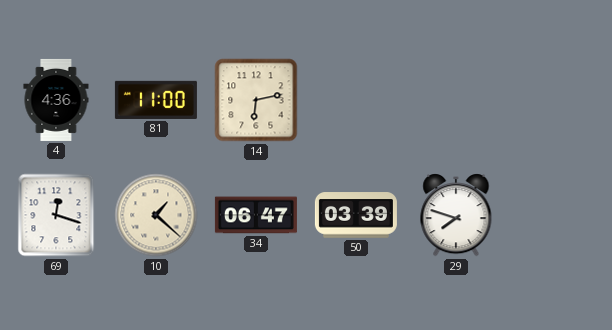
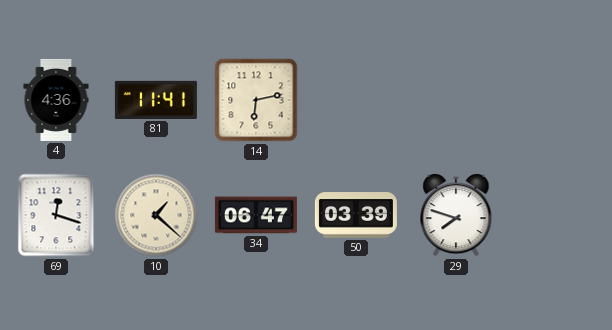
81: 11:00 -> 11:41 (156, 100)
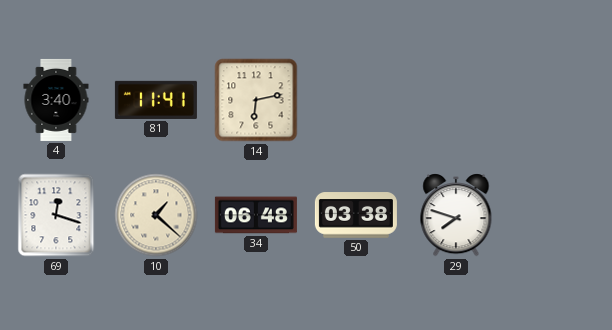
4: 4:36 -> 3:40 (56, 100)
34: 06:47 -> 06:48 (256, 215)
50: 03:39 -> 03:38 (356, 215)
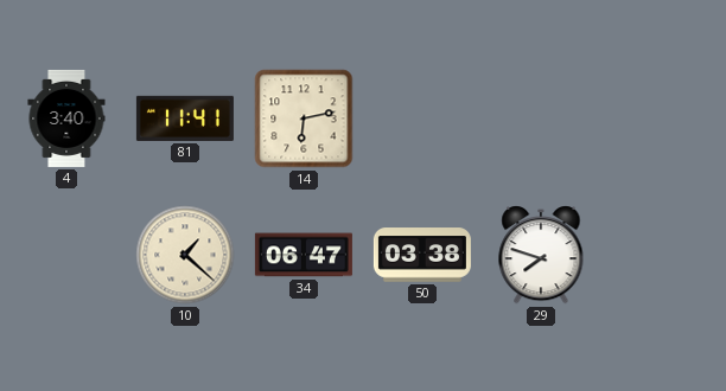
69: 12:18 -> none (56, 215)
34: 06:48 -> 06:47 (304, 255)
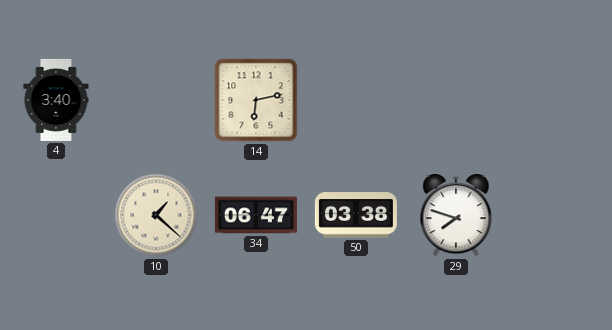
81: 11:41 -> none (185, 118)
